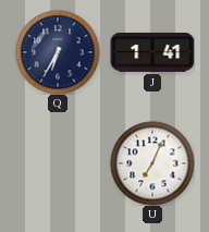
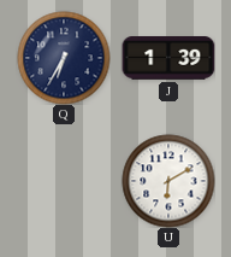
J: 1:41 -> 1:39 (168, 59)
U: 7:04 -> 6:10 (168, 181)
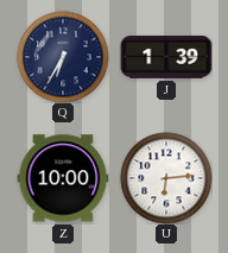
Z: none -> 10:00 (63, 178)
U: 6:10 -> 6:14 (166, 178)
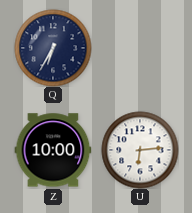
J: 1:39 -> none (166, 58)
